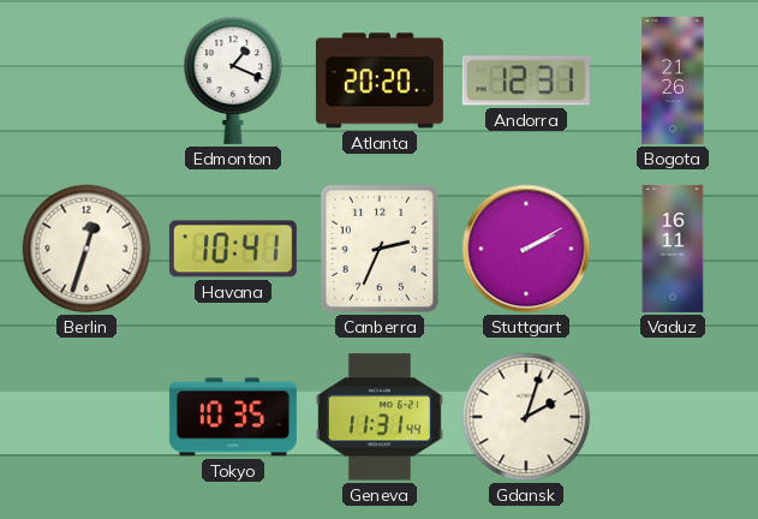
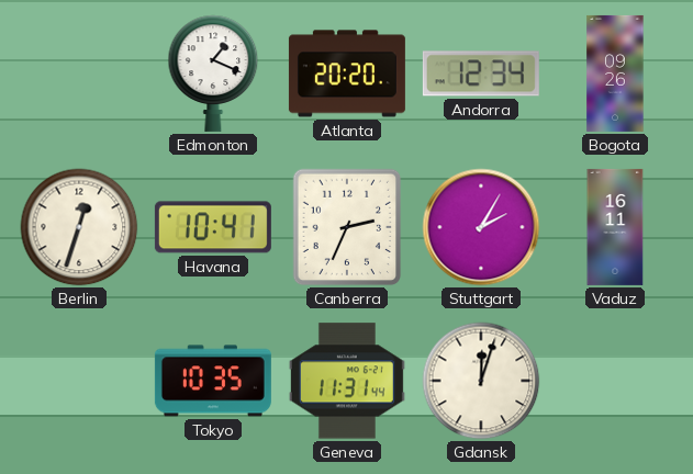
Andorra: 12:31 -> 12:34 (481, 74)
Bogota: 21:26 -> 09:26 (615, 74)
Stuttgart: 2:10 -> 2:05 (481, 227)
Gdansk: 2:03 -> 12:03 (481, 381)
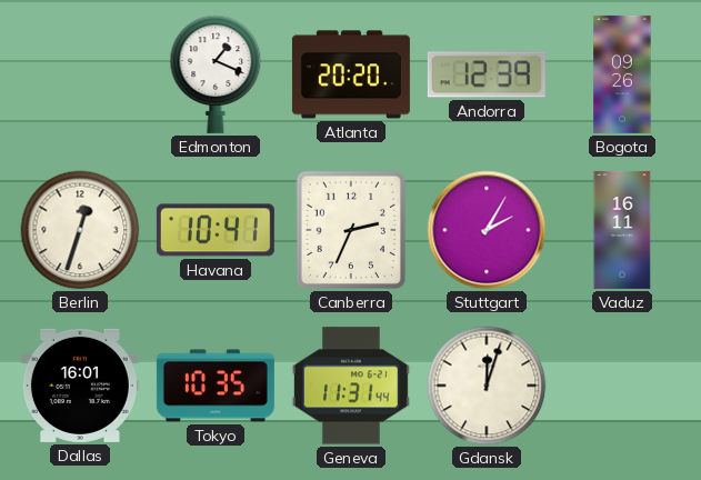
Andorra: 12:34 -> 12:39 (487, 74)
Dallas: none -> 16:01 (80, 386)
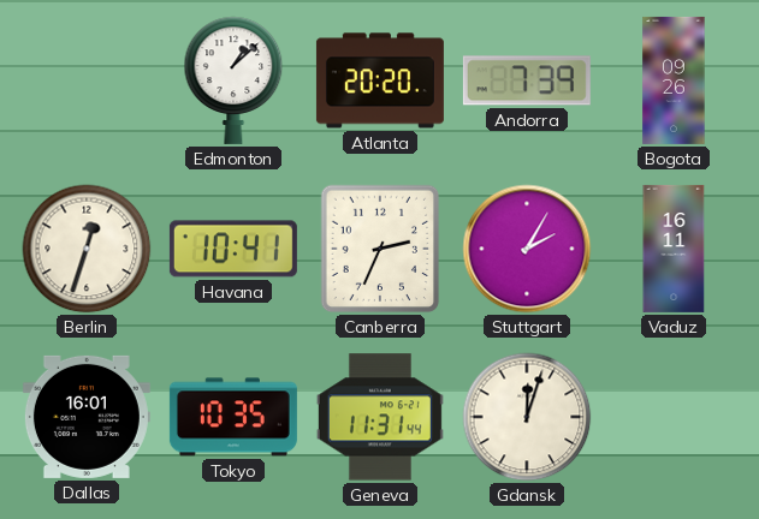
Edmonton: 1:19 -> 1:08 (233, 80)
Andorra: 12:39 -> 7:39 (527, 80)
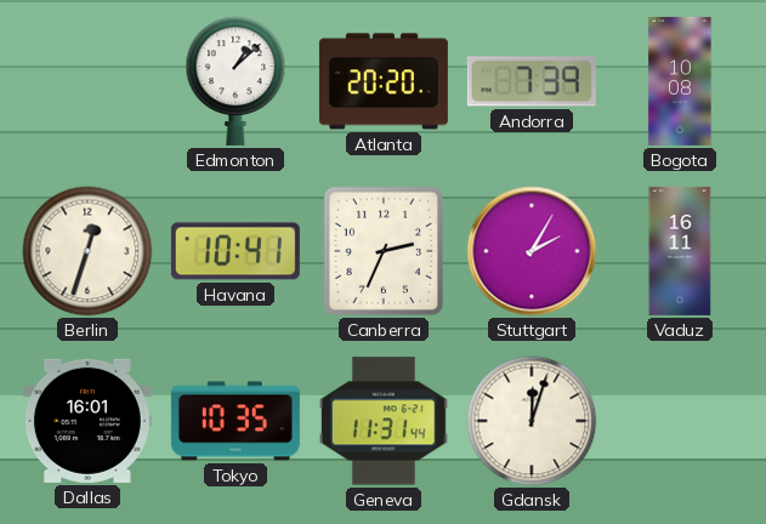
Bogota: 09:26 -> 10:08 (680, 81)
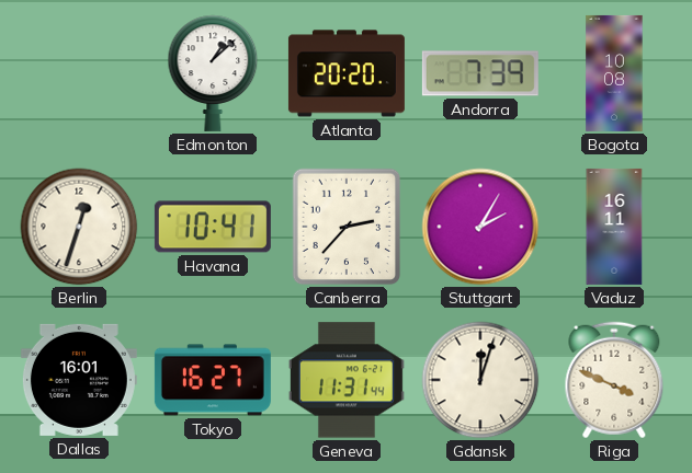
Canberra: 2:34 -> 2:37 (347, 227)
Tokyo: 10:35 -> 16:27 (213, 380)
Riga: none -> 3:49 (614, 380)
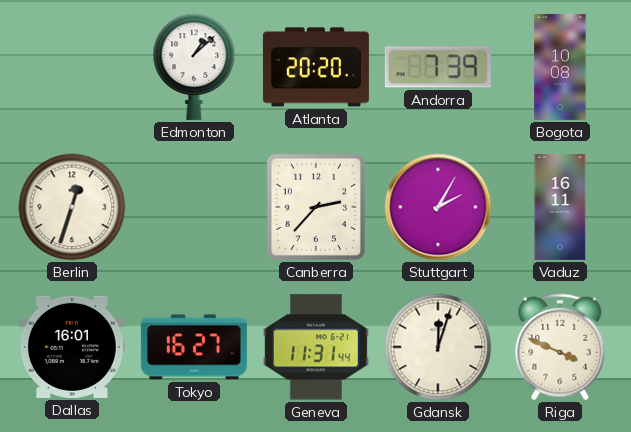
Havana: 10:41 -> none (213, 227)
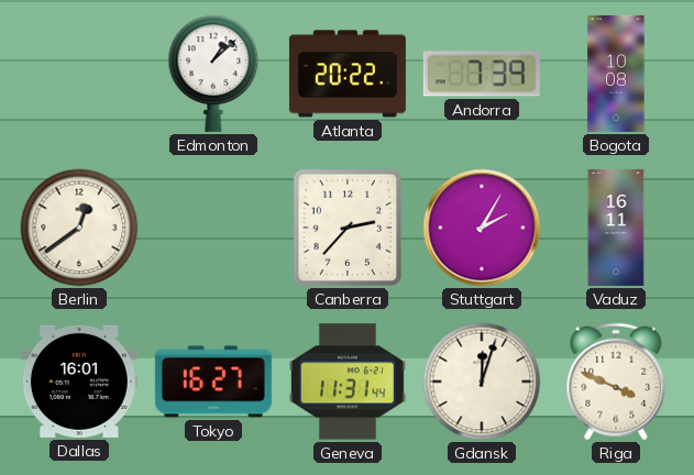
Atlanta: 20:20 -> 20:22 (348, 74)
Berlin: 12:33 -> 12:39 (79, 228)
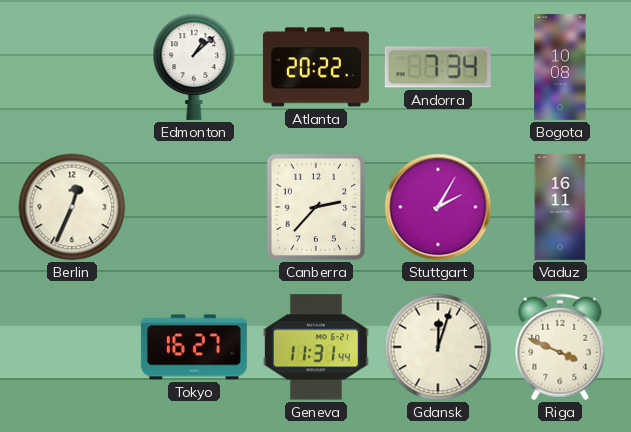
Andorra: 7:39 -> 7:34 (438, 67)
Berlin: 12:39 -> 12:34 (72, 207)
Dallas: 16:01 -> none (79, 382)
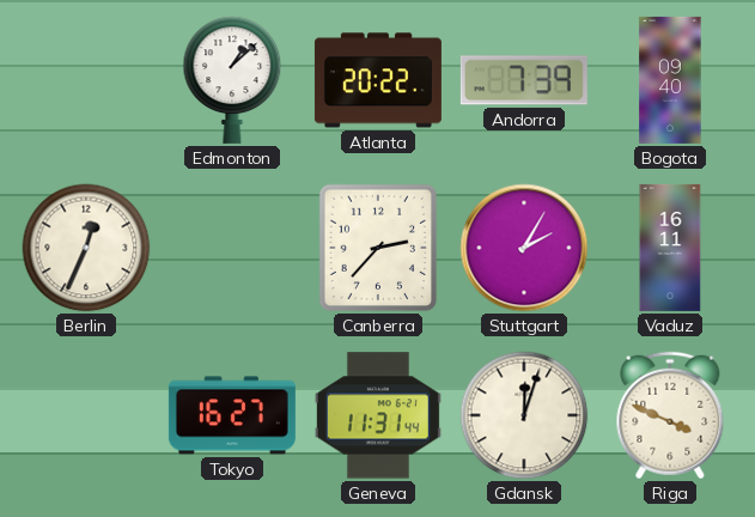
Andorra: 7:34 -> 7:39 (524, 80)
Bogota: 10:08 -> 09:40 (670, 80)
